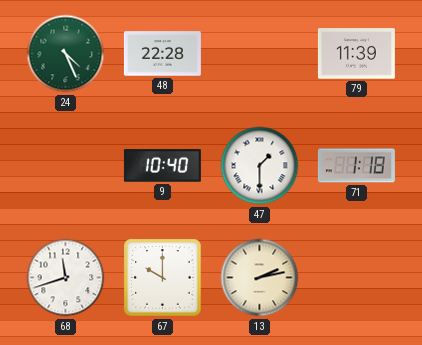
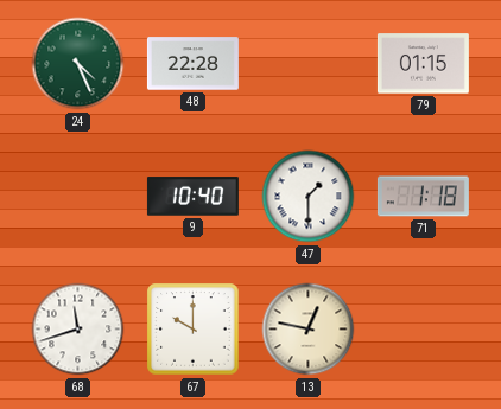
79: 11:39 -> 01:15 (423, 64)
13: 2:13 -> 12:47 (309, 330)
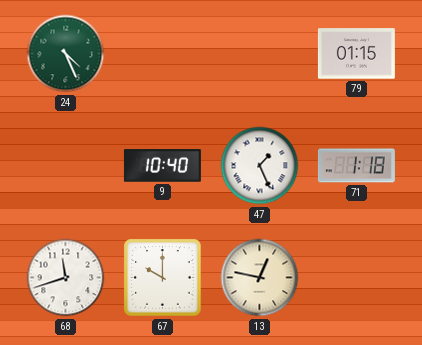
48: 22:28 -> none (192, 64)
47: 1:30 -> 1:26 (260, 166)
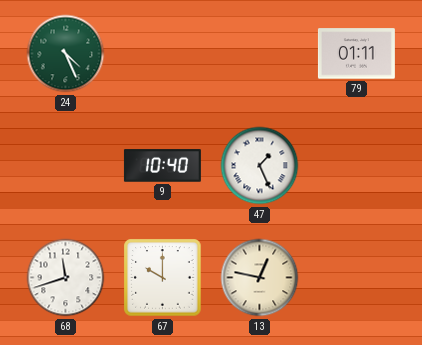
79: 01:15 -> 01:11 (356, 54)
71: 1:18 -> none (356, 166)
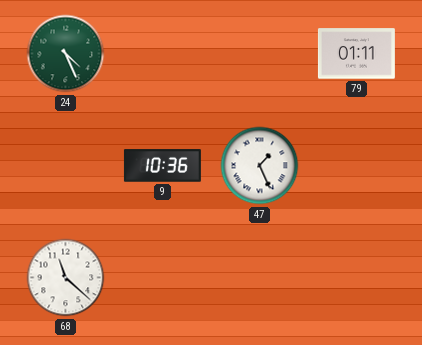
9: 10:40 -> 10:36 (162, 166)
68: 11:42 -> 11:22 (66, 278)
67: 10:00 -> none (163, 278)
13: 12:47 -> none (260, 278)
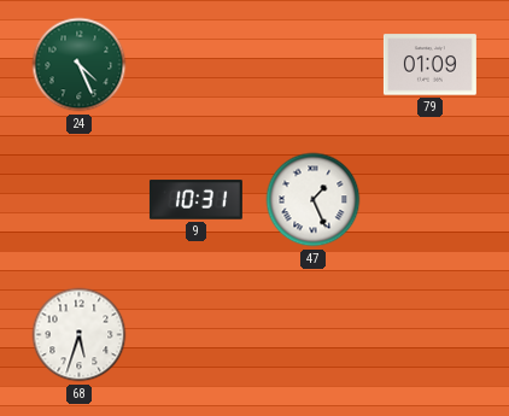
79: 01:11 -> 01:09 (429, 65)
9: 10:36 -> 10:31 (195, 200)
68: 11:22 -> 5:33 (80, 335)
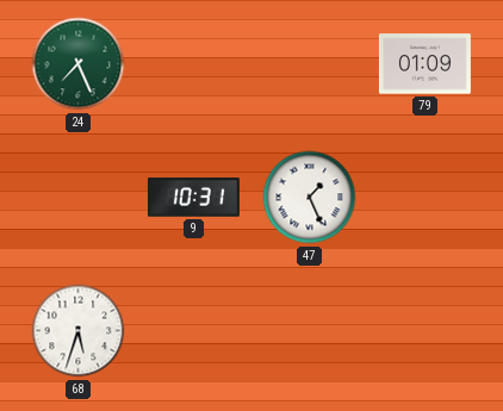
24: 4:26 -> 7:26 (79, 64)
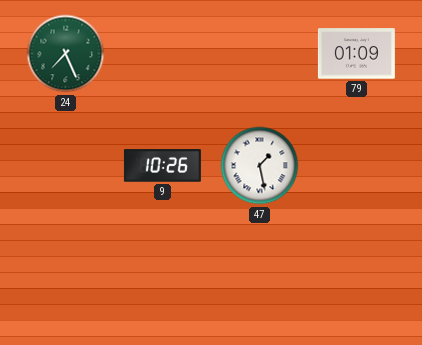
9: 10:31 -> 10:26 (162, 166)
47: 1:26 -> 1:28 (260, 166)
68: 5:33 -> none (79, 331)
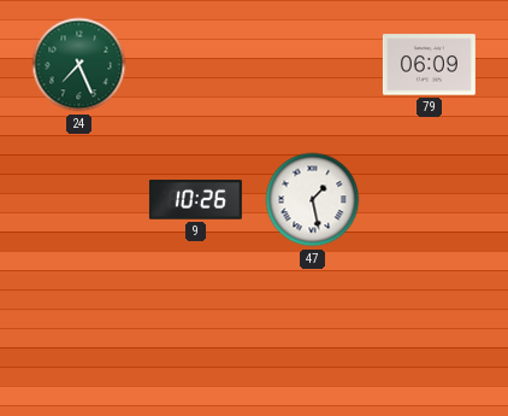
79: 01:09 -> 06:09 (429, 65)
